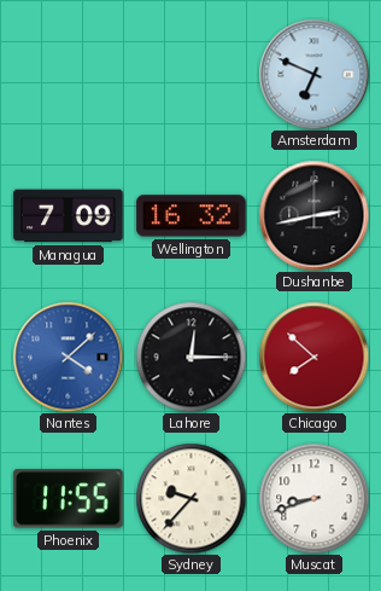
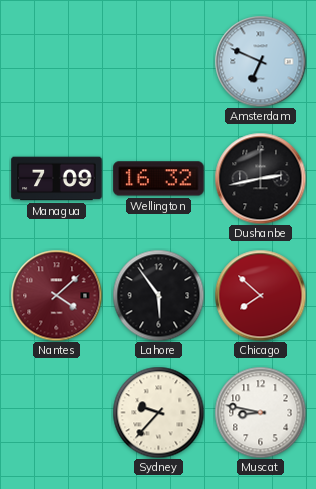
Nantes dial: blue -> burgundy (56, 295)
Lahore: 12:15 -> 5:54 (158, 295)
Phoenix: 11:55 -> none (69, 499)
Muscat: 8:42 -> 8:47 (260, 412)
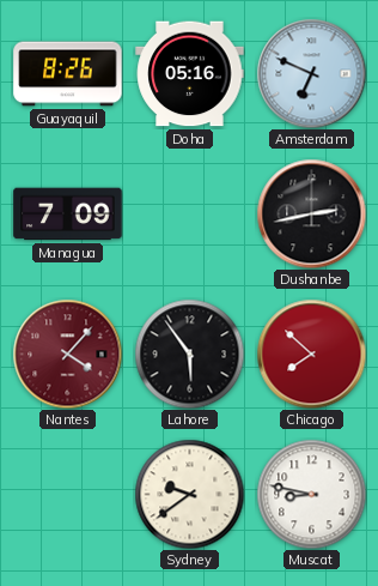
Guayaquil: none -> 8:26 (68, 74)
Doha: none -> 05:16 (190, 74)
Wellington: 16:32 -> none (159, 179)
Nantes: 4:08 -> 4:07 (67, 354)
Sydney: 9:37 -> 9:39 (189, 494)
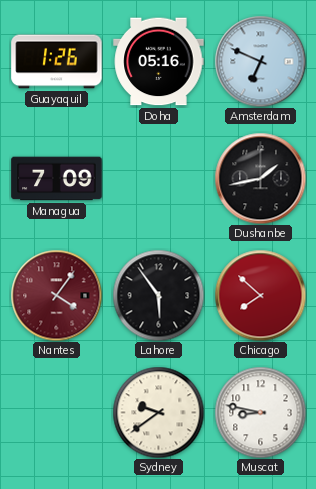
Guayaquil: 8:26 -> 1:26 (57, 62)
Dushanbe: 2:43 -> 1:43 (260, 178)
Nantes: 4:07 -> 4:06 (56, 295)
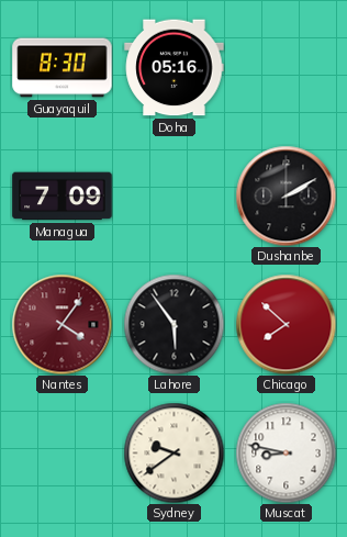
Guayaquil: 1:26 -> 8:30 (63, 68)
Amsterdam: 6:49 -> none (260, 61)
Dushanbe: 1:43 -> 2:10 (286, 195)
